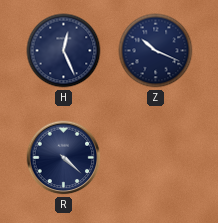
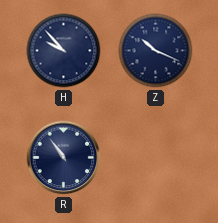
H: 12:26 -> 9:53 (64, 51)
R: 4:22 -> 10:54 (64, 158)
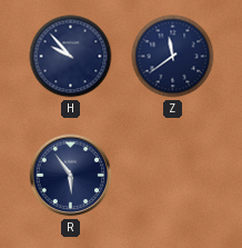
Z: 10:19 -> 11:39 (173, 57)
R: 10:54 -> 5:54 (71, 176)
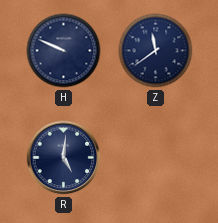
H: 9:53 -> 9:49 (64, 51)
R: 5:54 -> 5:01 (64, 158)
